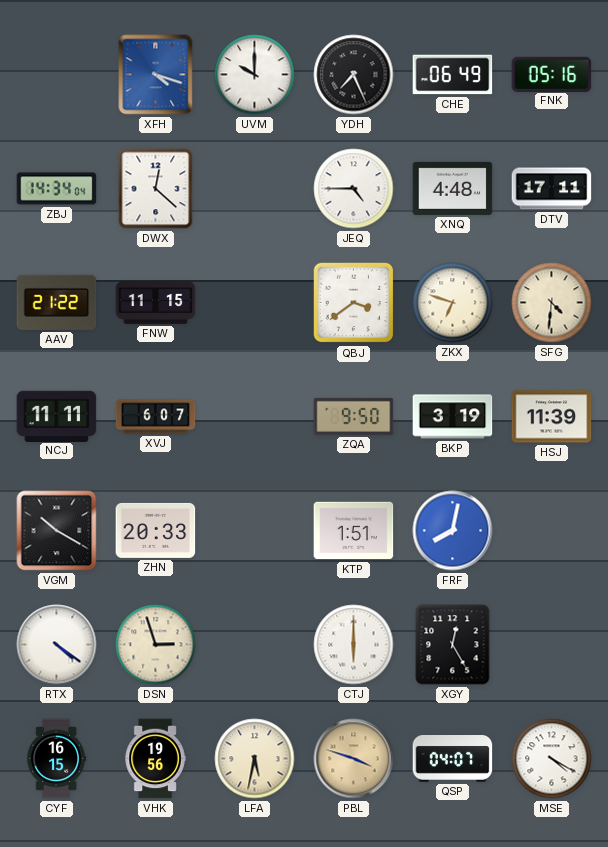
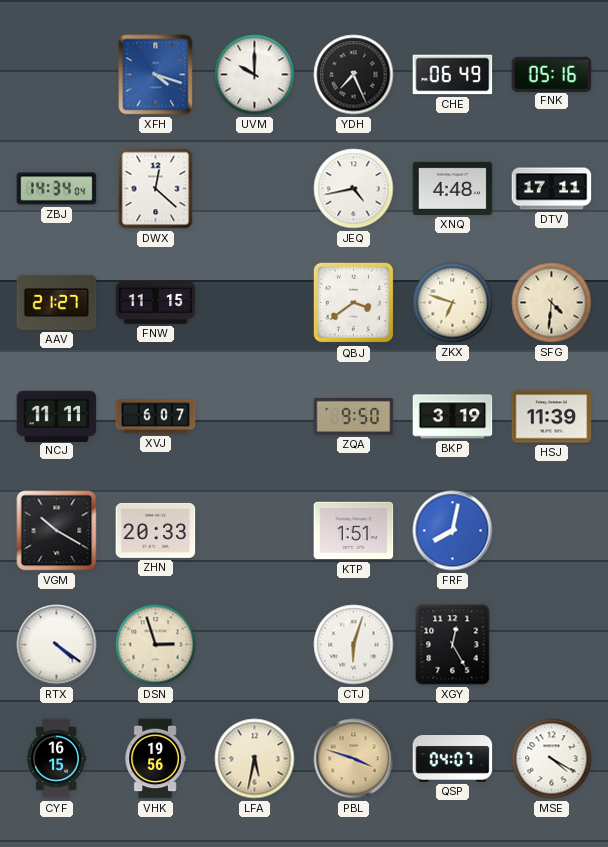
JEQ: 4:45 -> 4:43 (354, 189)
AAV: 21:22 -> 21:27 (57, 302)
CTJ: 6:00 -> 6:03 (354, 645)
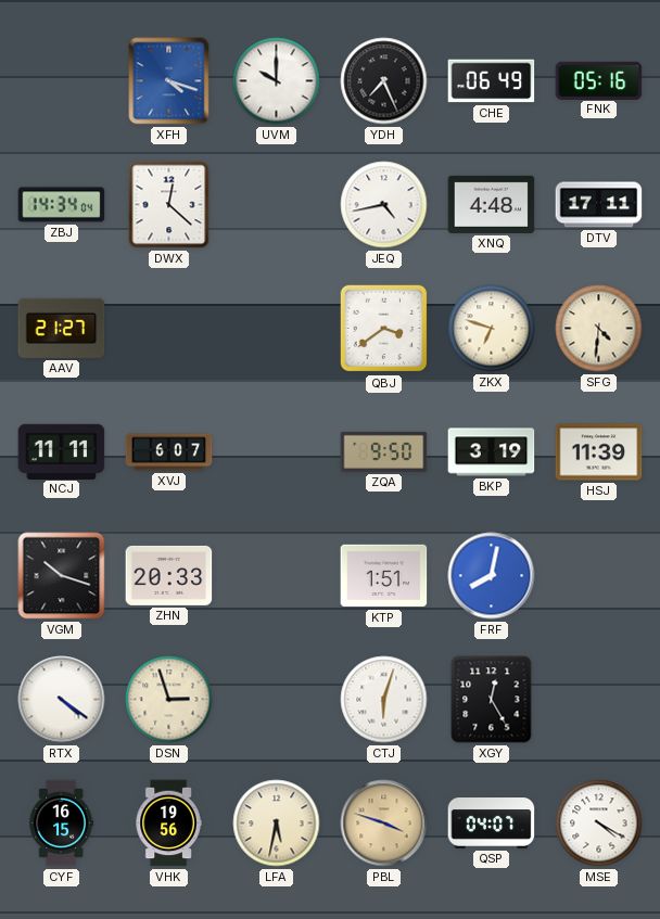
FNW: 11:15 -> none (156, 303)
VGM: 10:20 -> 10:18 (62, 576)
